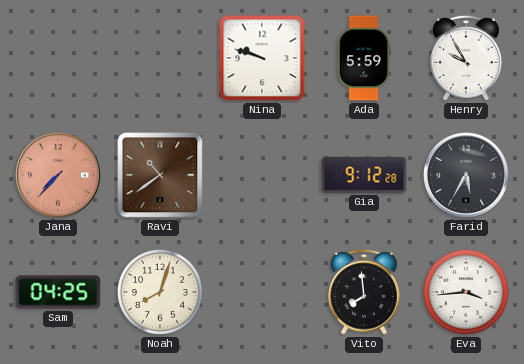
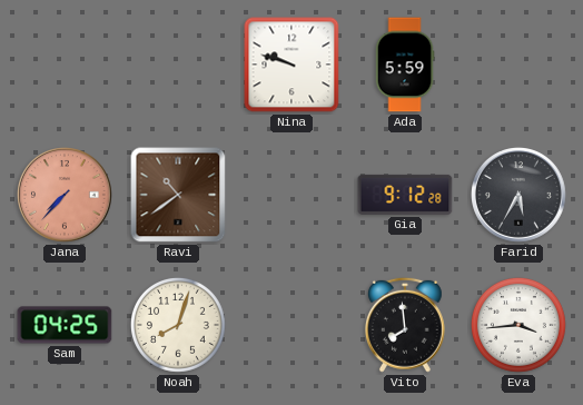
Henry: 9:55 -> none (466, 58)
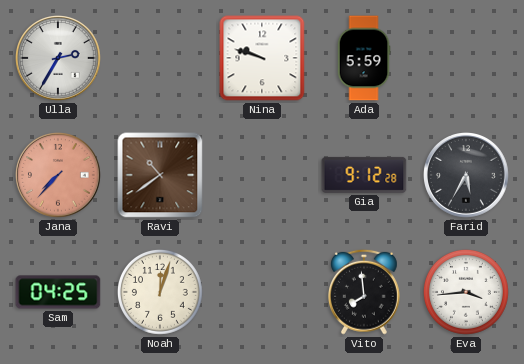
Ulla: none -> 2:35 (59, 59)
Noah: 8:03 -> 12:03 (160, 292)
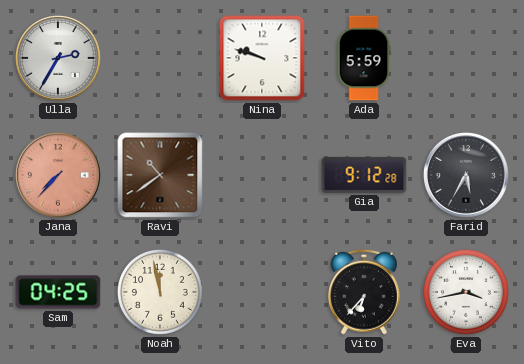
Noah: 12:03 -> 11:58 (160, 292)
Vito: 7:59 -> 6:37 (364, 292)
Eva: 3:44 -> 3:43 (466, 292)
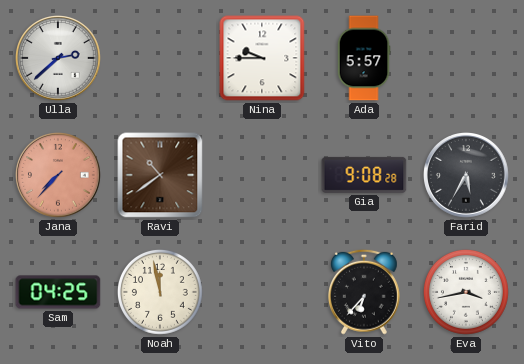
Ulla: 2:35 -> 2:38 (59, 59)
Nina: 9:48 -> 9:45 (262, 58)
Ada: 5:59 -> 5:57 (364, 58)
Gia: 9:12 -> 9:08 (364, 175)
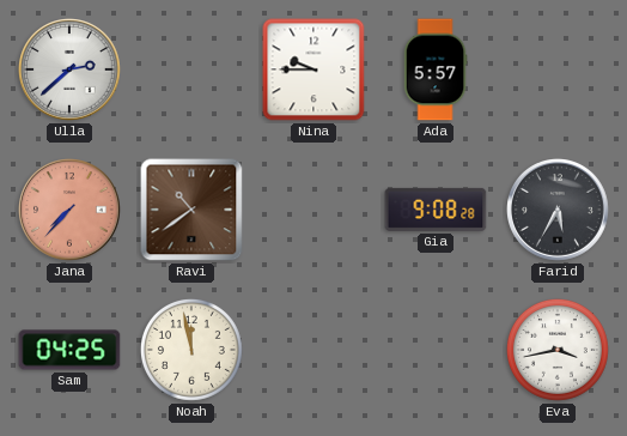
Vito: 6:37 -> none (364, 292)
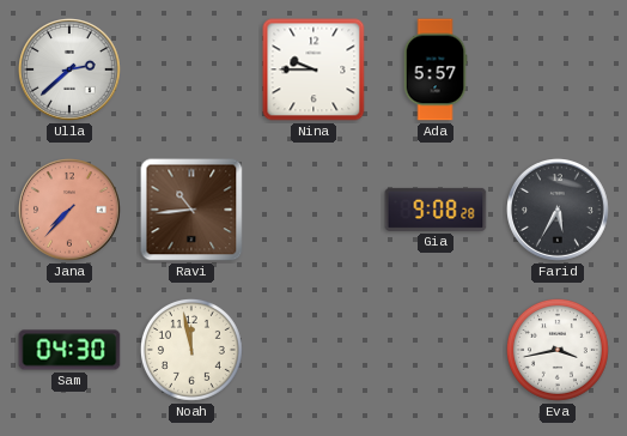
Ravi: 10:39 -> 10:44 (191, 210)
Sam: 04:25 -> 04:30 (69, 350)
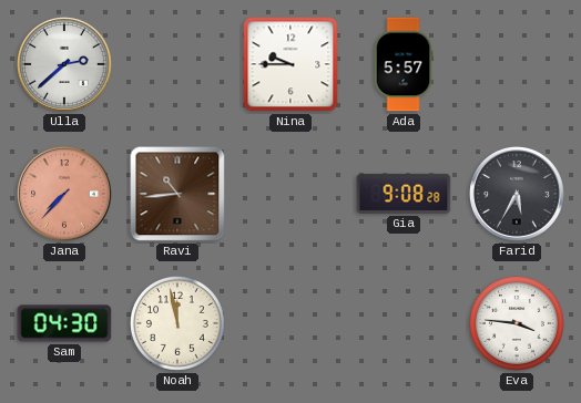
Eva: 3:43 -> 3:46 (517, 323)
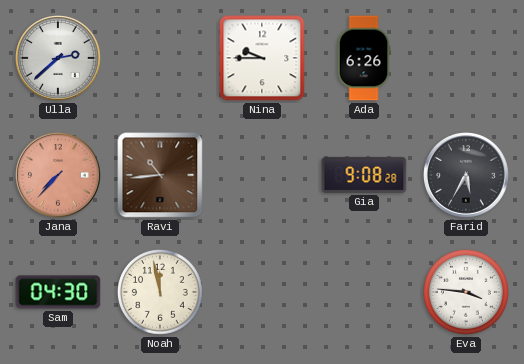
Ada: 5:57 -> 6:26 (364, 58)
